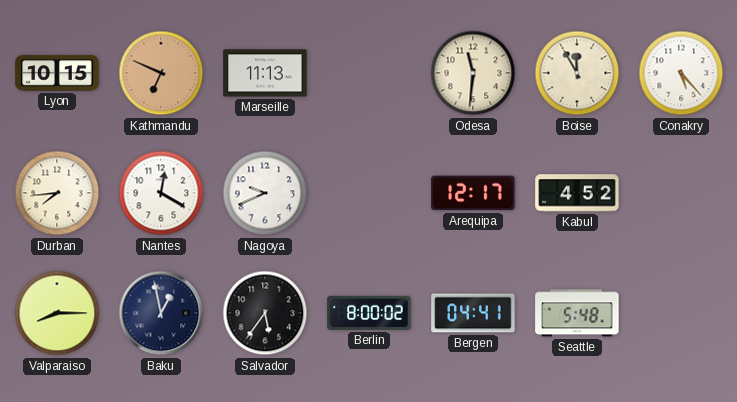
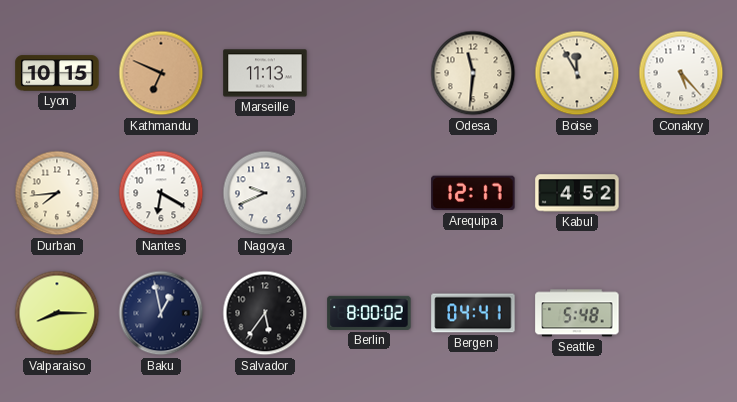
Nantes: 12:20 -> 6:20 (161, 193)
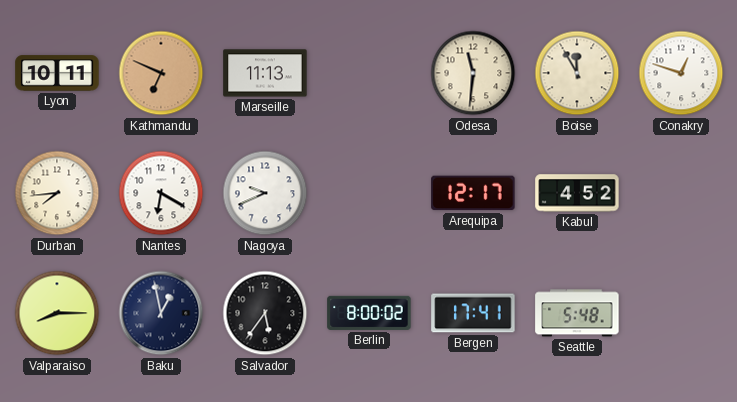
Lyon: 10:15 -> 10:11 (57, 73)
Conakry: 5:23 -> 12:48 (681, 73)
Bergen: 04:41 -> 17:41 (473, 313)
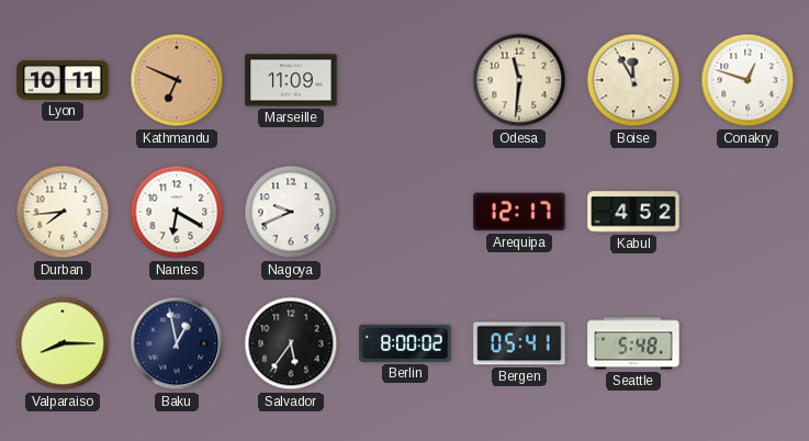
Marseille: 11:13 -> 11:09 (291, 80)
Bergen: 17:41 -> 05:41 (519, 343)
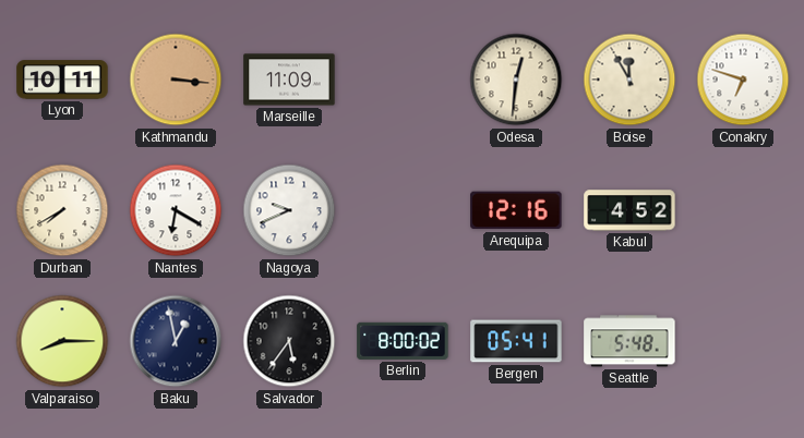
Kathmandu: 6:49 -> 3:16 (176, 80)
Odesa: 11:31 -> 12:31 (516, 80)
Conakry: 12:48 -> 6:48 (743, 80)
Durban: 7:44 -> 7:40 (62, 210)
Arequipa: 12:17 -> 12:16 (516, 210)
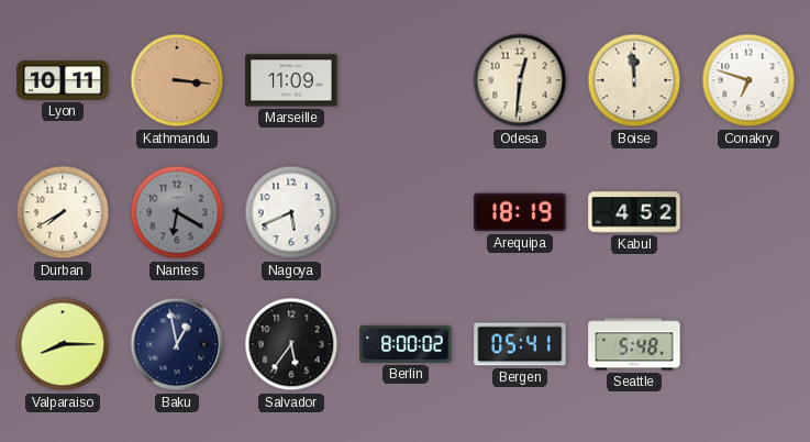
Boise: 11:55 -> 11:59 (634, 80)
Nantes dial: white -> grey (177, 212)
Nagoya: 9:41 -> 5:41 (291, 212)
Arequipa: 12:16 -> 18:19 (520, 212)
